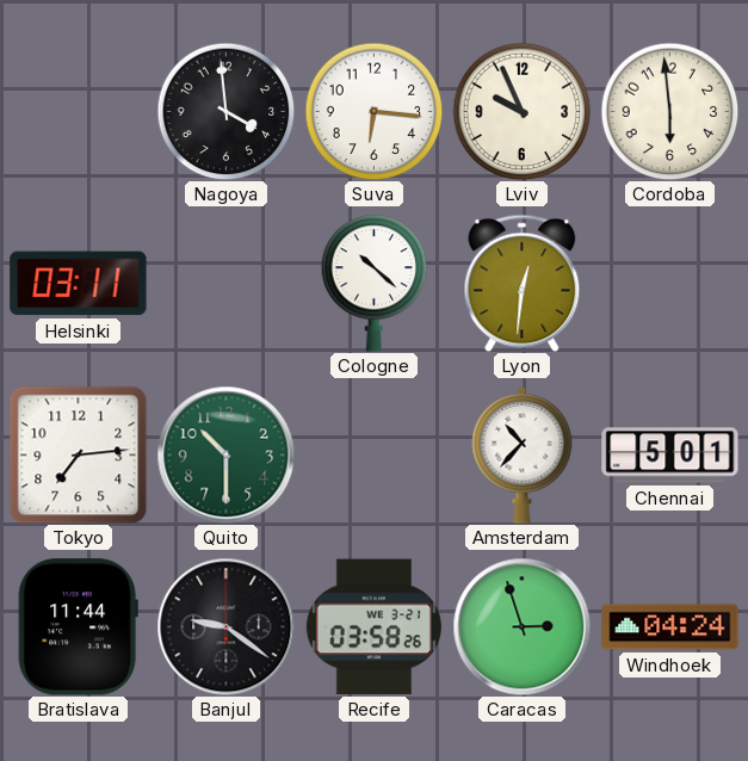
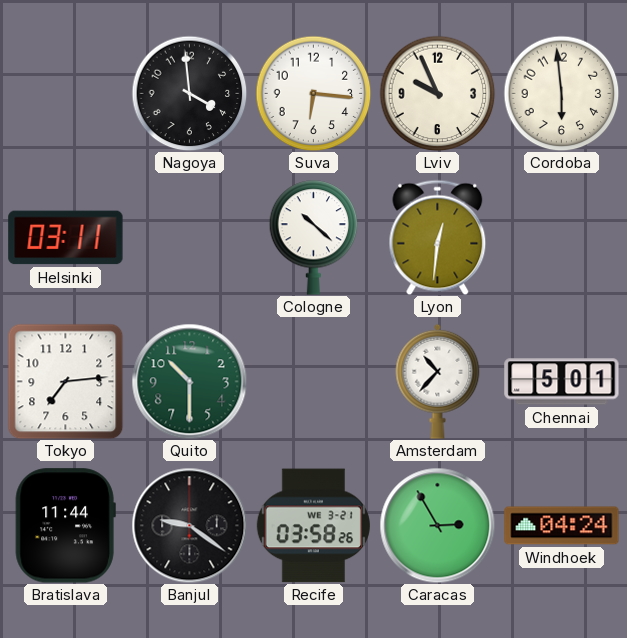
Caracas: 2:57 -> 2:55 (437, 525)
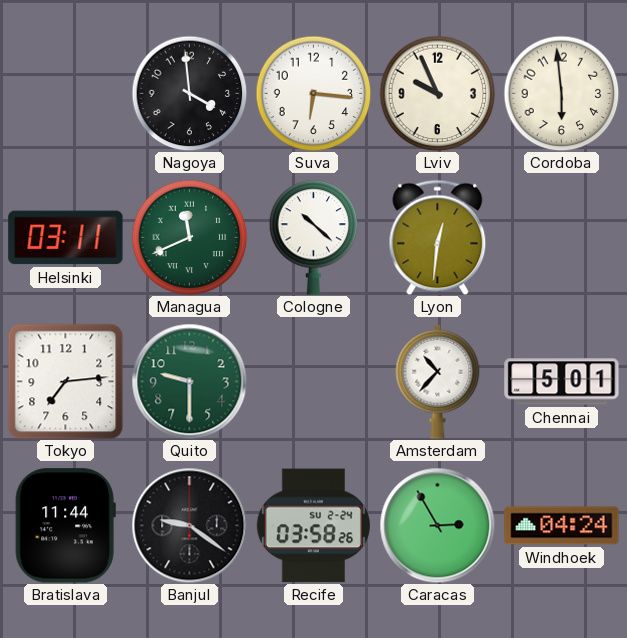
Managua: none -> 11:41 (189, 237)
Quito: 10:30 -> 9:30 (189, 381)
Recife date: WE 3-21 -> SU 2-24 (313, 526)
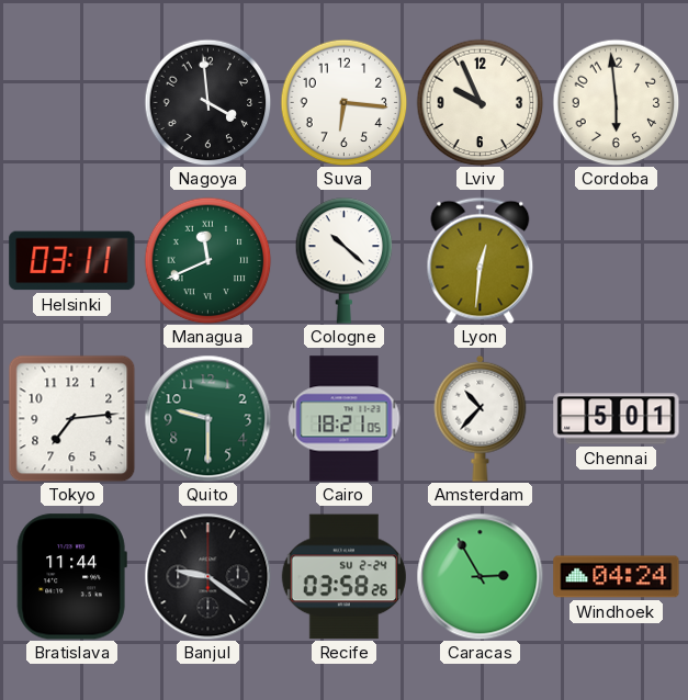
Cairo: none -> 18:21 (345, 419)
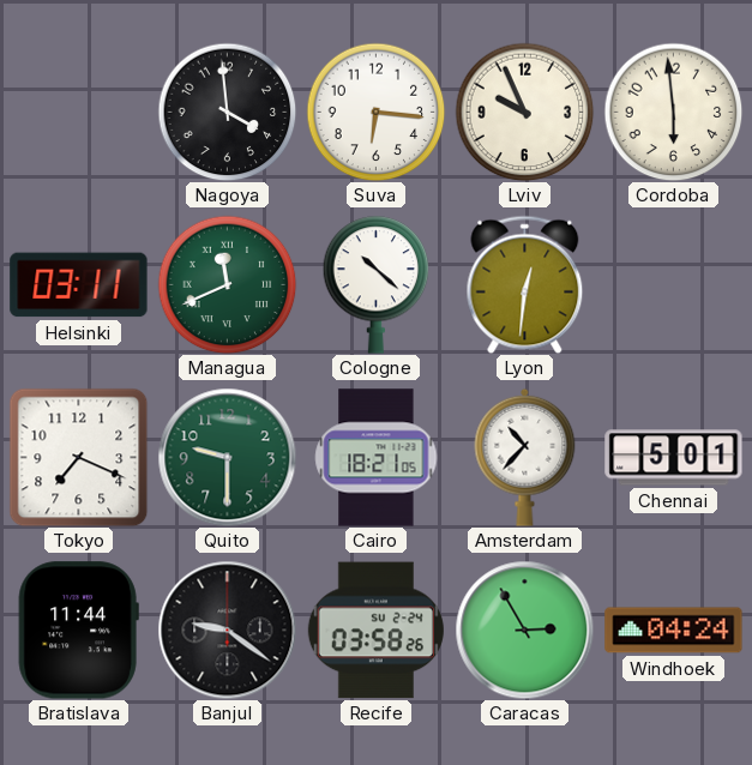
Tokyo: 7:14 -> 7:19 (78, 457)
